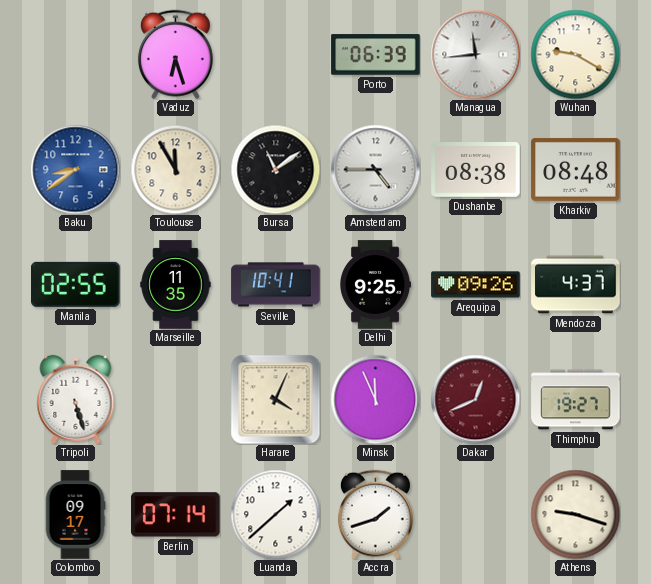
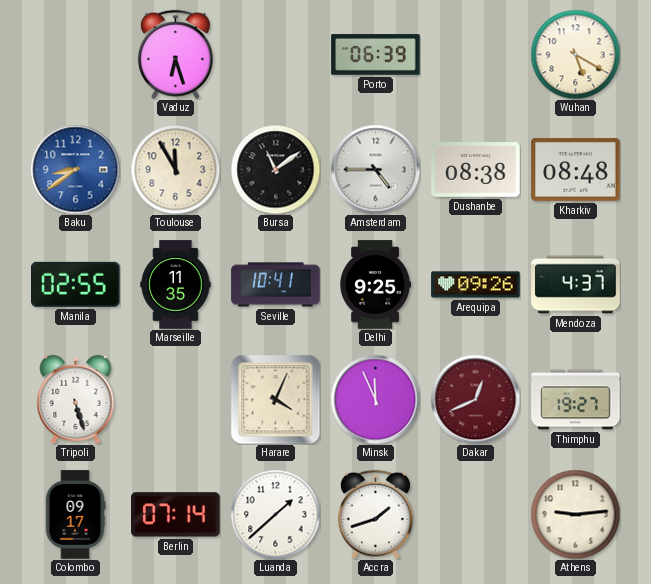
Managua: 11:44 -> none (475, 54)
Wuhan: 9:20 -> 5:20 (575, 54)
Athens: 9:18 -> 9:14 (575, 514)
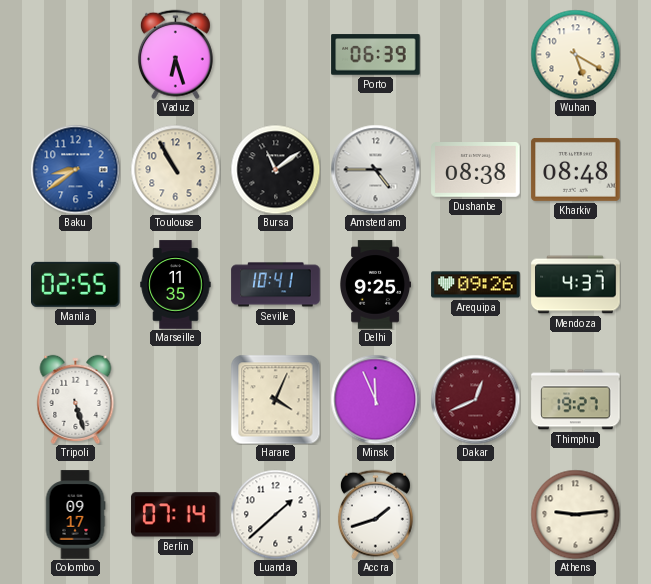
Toulouse: 11:55 -> 10:55 (175, 169)
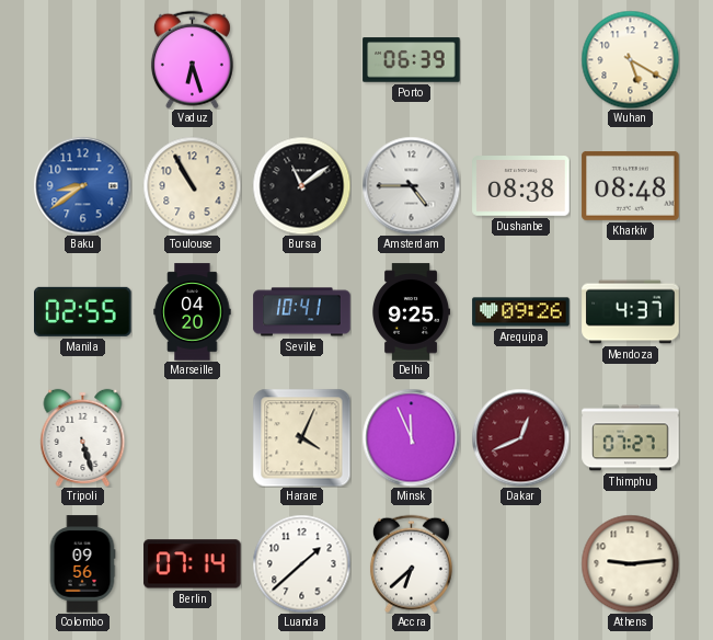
Marseille: 11:35 -> 04:20 (193, 312)
Thimphu: 19:27 -> 07:27 (631, 438)
Colombo: 09:17 -> 09:56 (82, 564)
Accra: 1:42 -> 6:38 (411, 563)
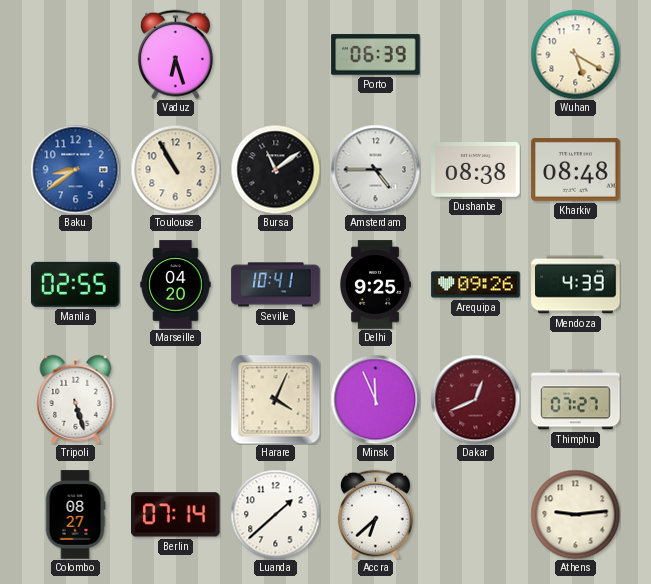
Mendoza: 4:37 -> 4:39 (576, 285)
Colombo: 09:56 -> 08:27 (75, 515)
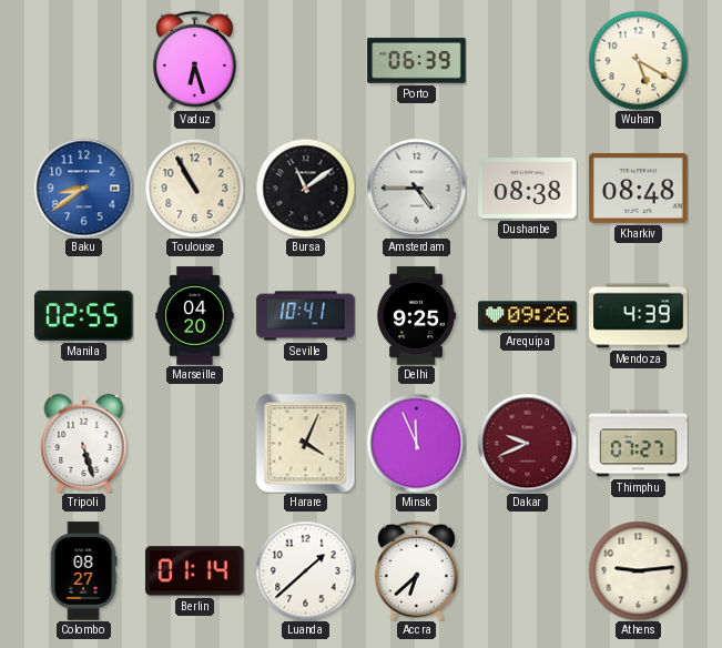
Dakar: 12:41 -> 9:41 (527, 443)
Berlin: 07:14 -> 01:14 (195, 571)
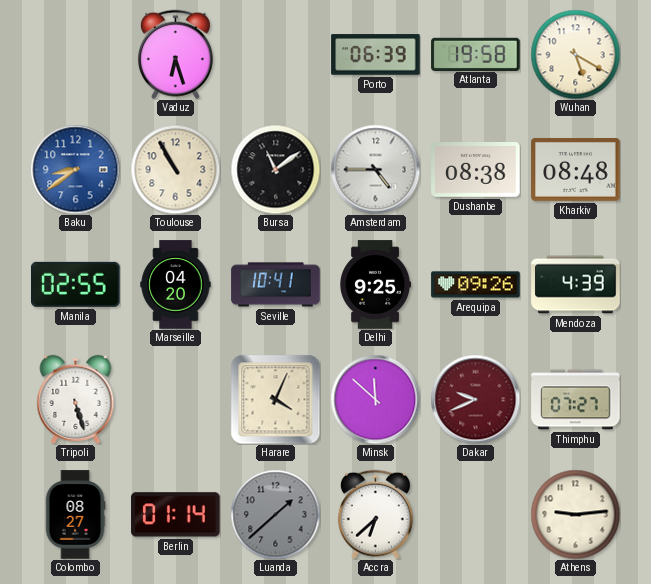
Atlanta: none -> 19:58 (476, 54)
Minsk: 11:56 -> 11:52 (375, 399)
Luanda dial: white -> grey (275, 514)
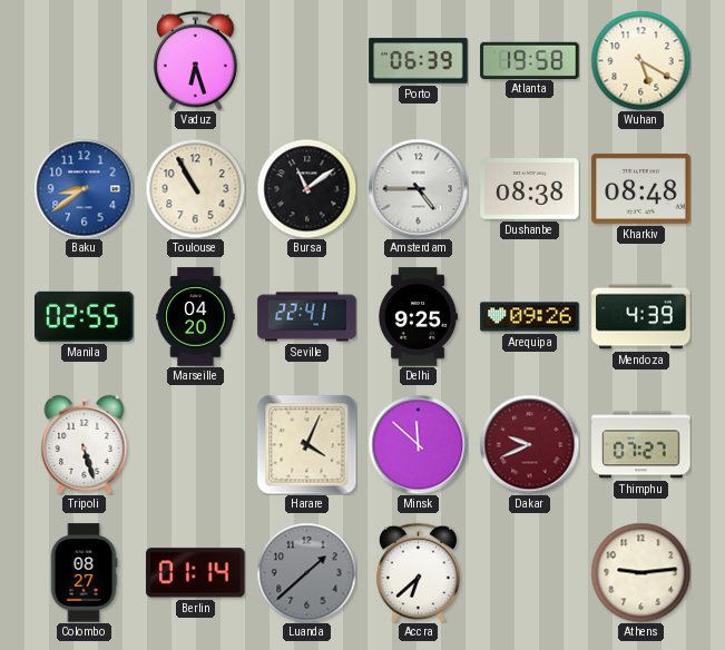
Seville: 10:41 -> 22:41 (307, 317)
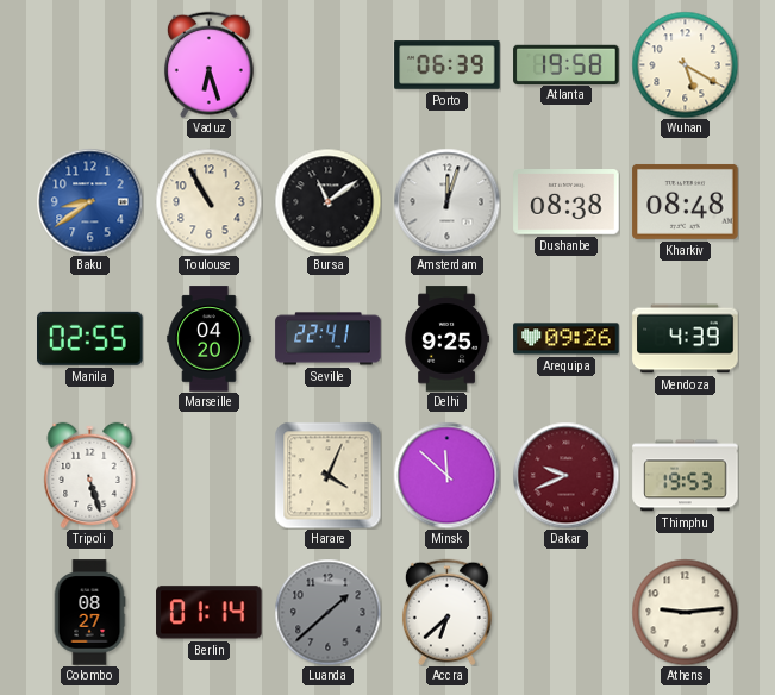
Amsterdam: 4:45 -> 12:03 (446, 201)
Thimphu: 07:27 -> 19:53 (686, 476)
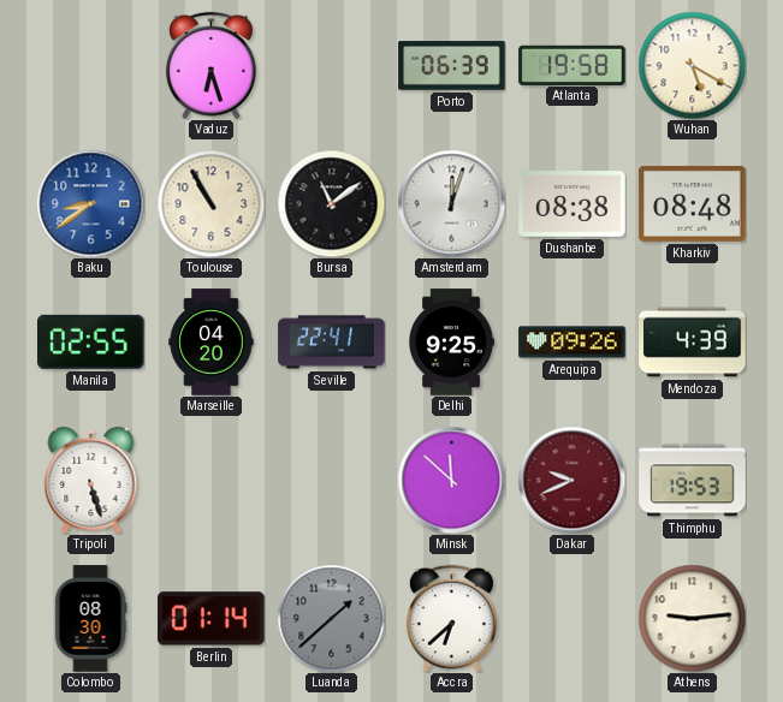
Harare: 4:04 -> none (327, 475)
Colombo: 08:27 -> 08:30 (90, 619)
